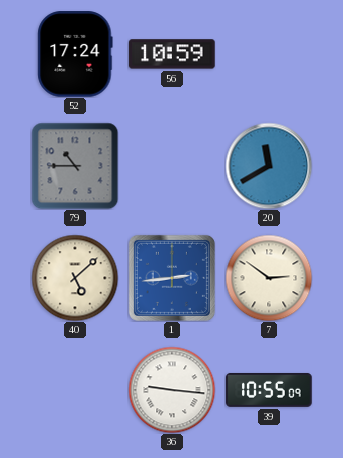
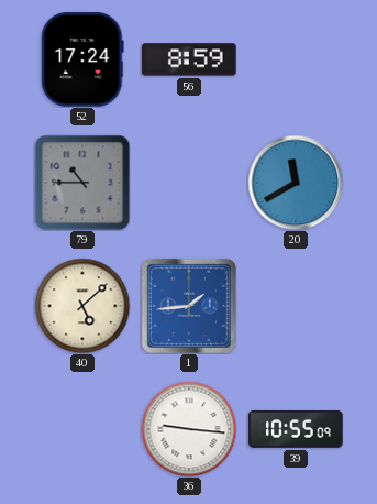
56: 10:59 -> 8:59 (189, 59)
1: 2:44 -> 1:44 (189, 306)
7: 2:51 -> none (269, 278)
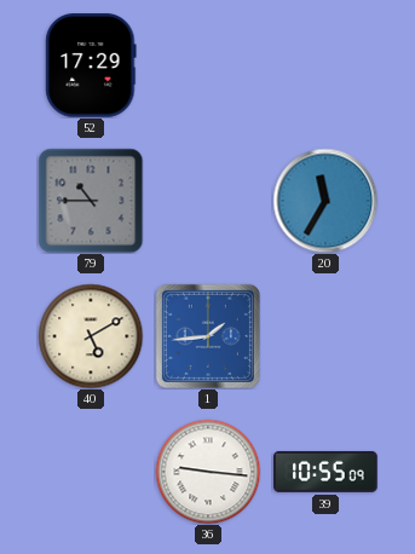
52: 17:24 -> 17:29 (91, 65)
56: 8:59 -> none (189, 59)
20: 11:40 -> 11:35 (325, 201)
40: 5:08 -> 5:10 (91, 336)
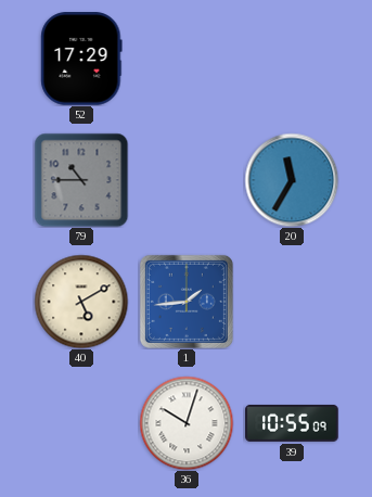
36: 9:16 -> 10:03 (187, 423)
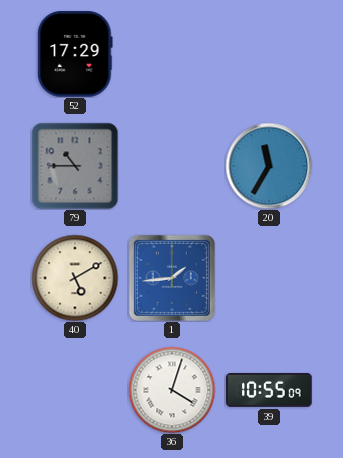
36: 10:03 -> 4:03 (172, 390)
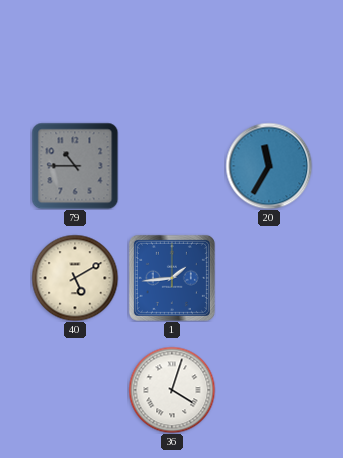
52: 17:29 -> none (75, 54)
39: 10:55 -> none (269, 390)
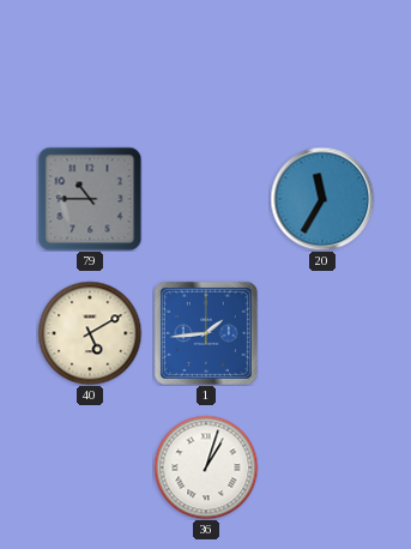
36: 4:03 -> 1:03 (206, 467)
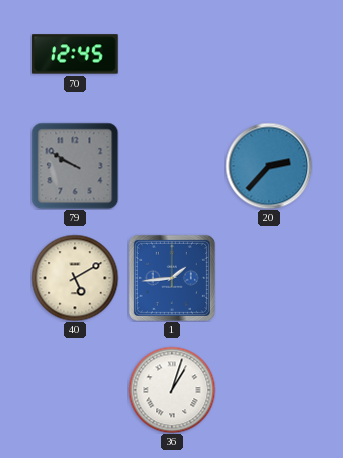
70: none -> 12:45 (75, 54)
79: 10:45 -> 9:50 (75, 166)
20: 11:35 -> 2:37 (269, 166)
